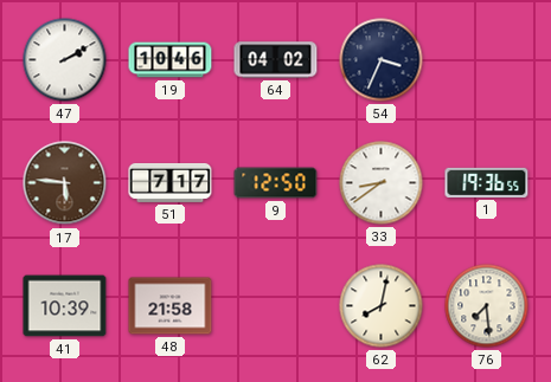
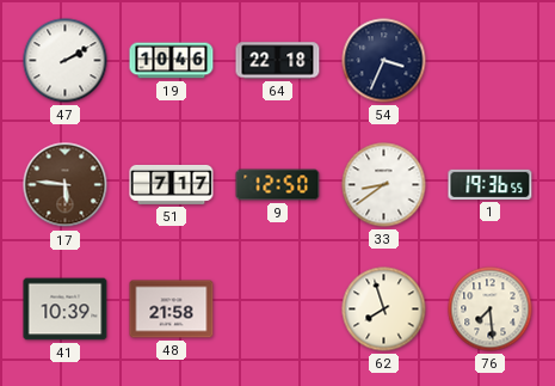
64: 04:02 -> 22:18 (278, 61)
62: 8:02 -> 7:57 (384, 310)
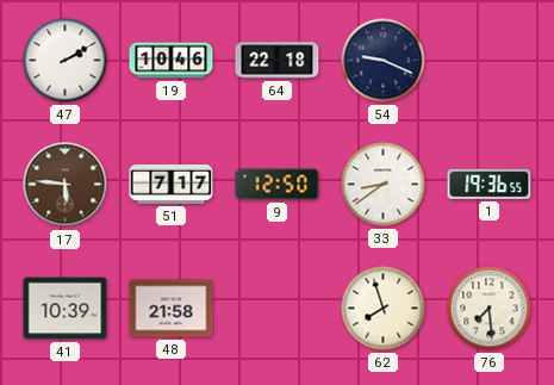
54: 3:34 -> 9:19 (384, 61)
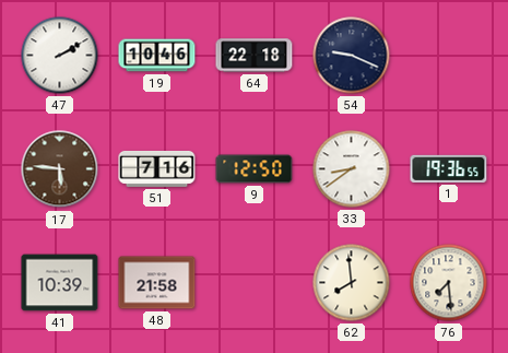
51: 7:17 -> 7:16 (157, 168)
62: 7:57 -> 7:59 (352, 283)
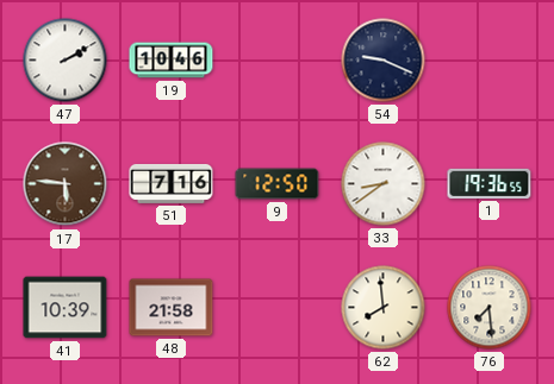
64: 22:18 -> none (255, 56)
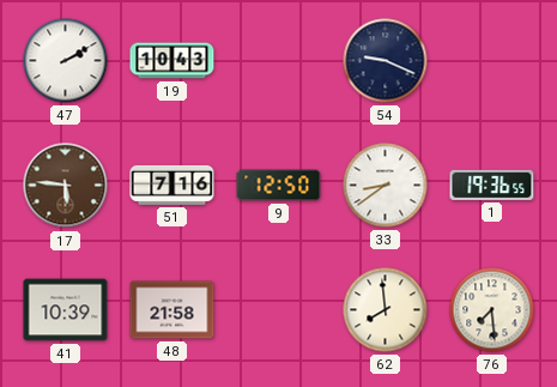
19: 10:46 -> 10:43 (172, 61)
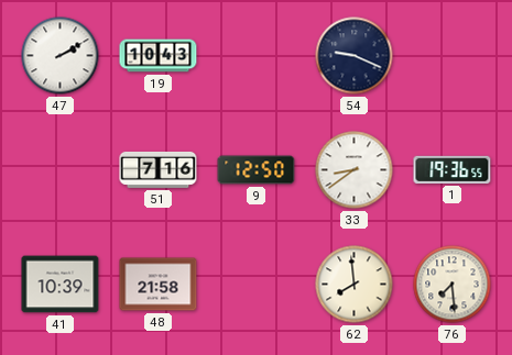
17: 5:46 -> none (66, 186)
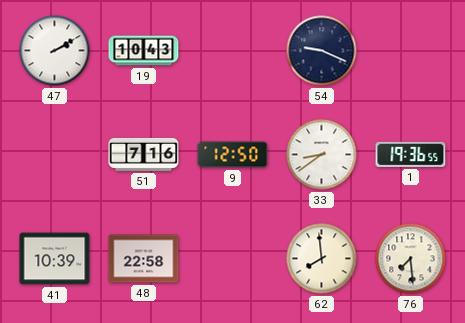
48: 21:58 -> 22:58 (144, 259)
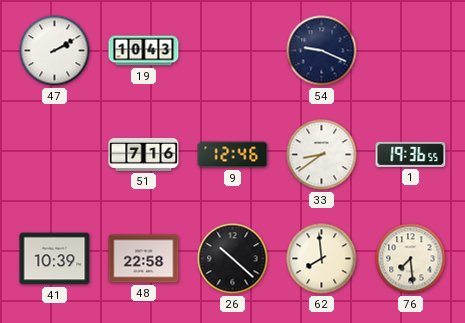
9: 12:50 -> 12:46 (233, 155)
26: none -> 10:22 (233, 259)
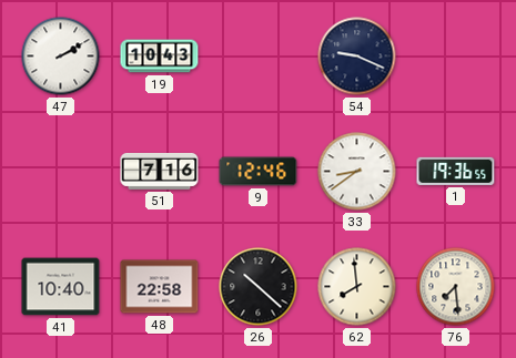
41: 10:39 -> 10:40 (61, 287)
